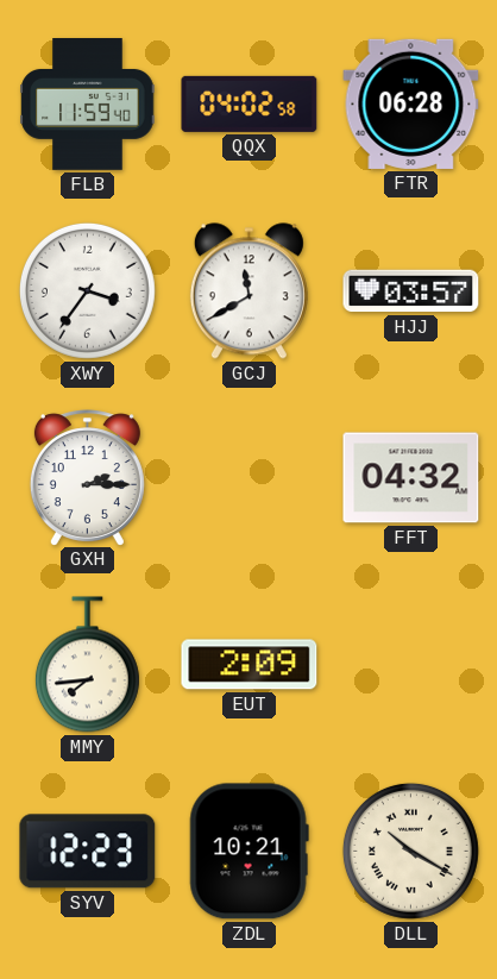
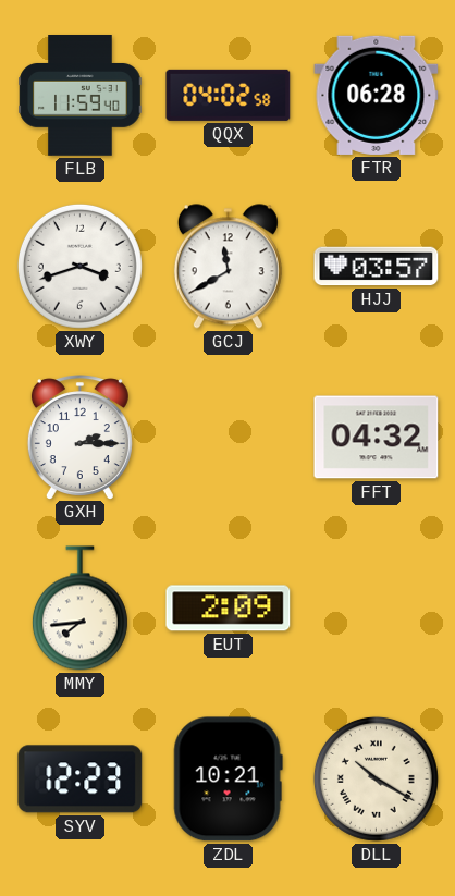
XWY: 3:36 -> 3:42 (79, 266)
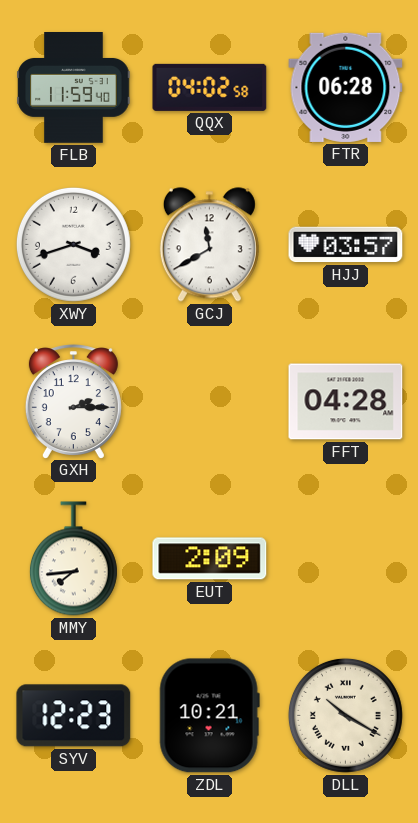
FFT: 04:32 -> 04:28 (346, 402)
